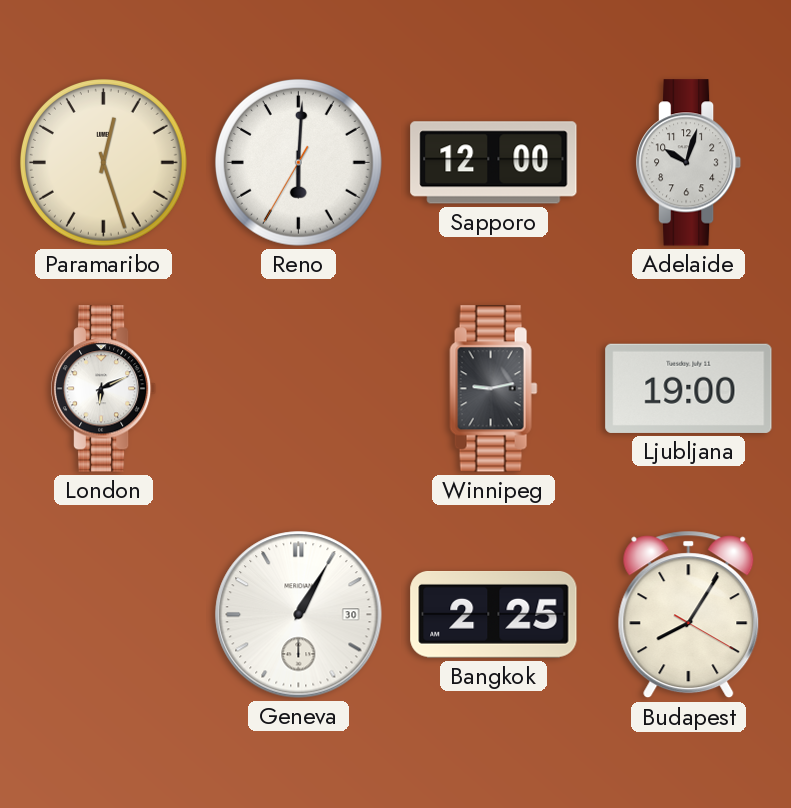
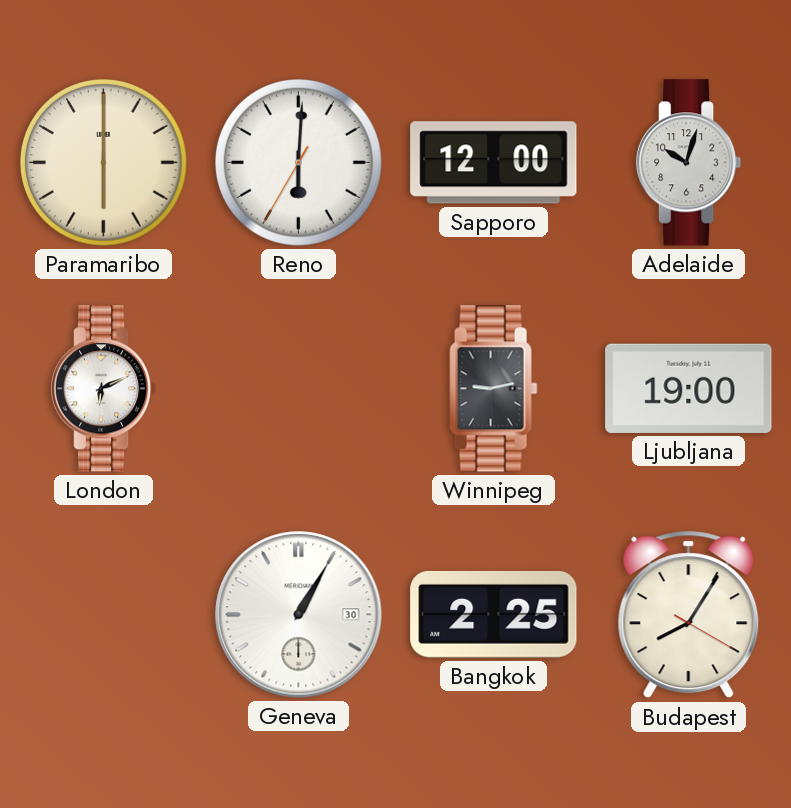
Paramaribo: 12:27 -> 6:00 (103, 162)
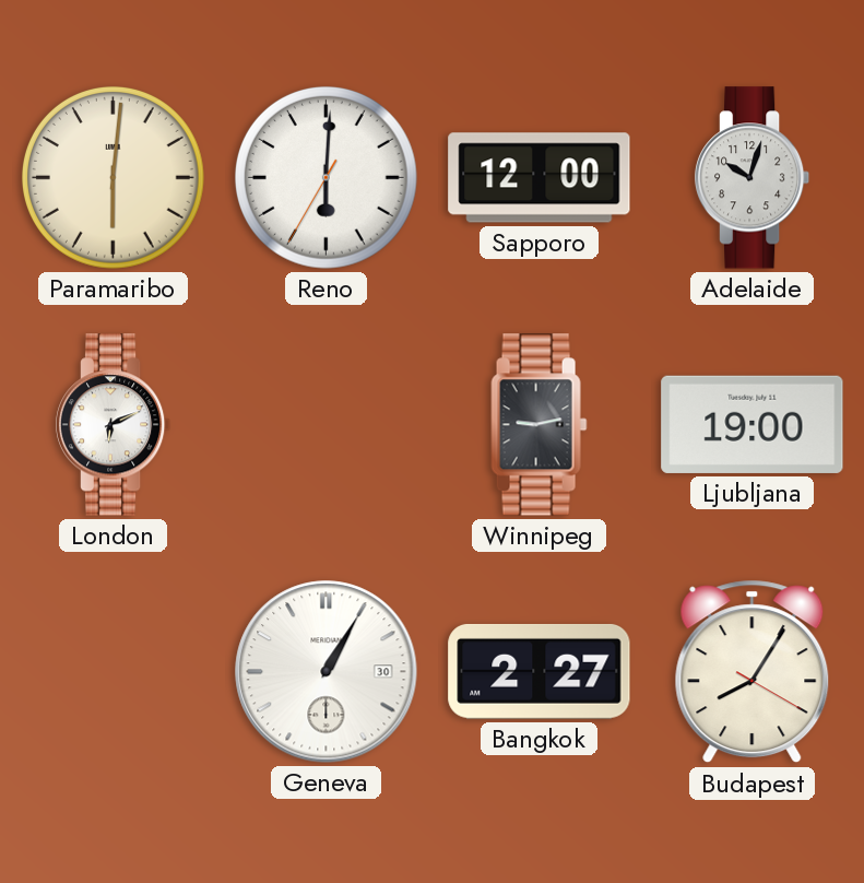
Paramaribo: 6:00 -> 6:01 (113, 177)
Bangkok: 2:25 -> 2:27 (540, 671)
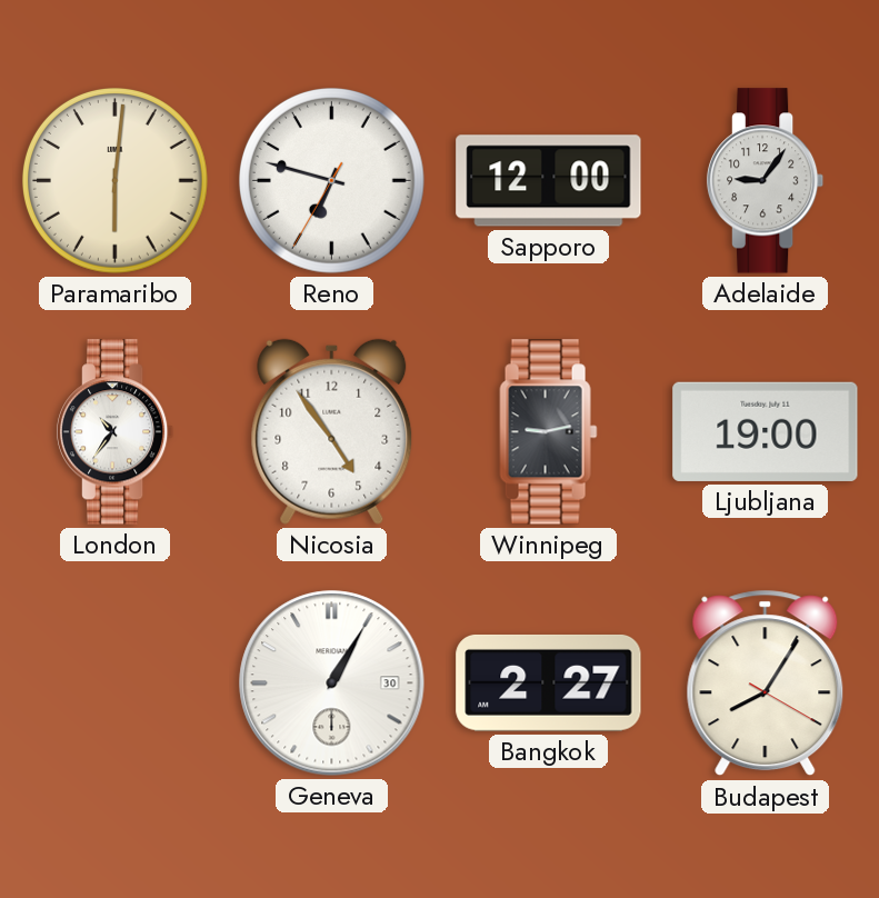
Reno: 6:00 -> 6:47 (331, 180)
Adelaide: 10:03 -> 9:06 (766, 181)
London: 6:11 -> 10:36 (116, 432)
Nicosia: none -> 4:54 (332, 431)
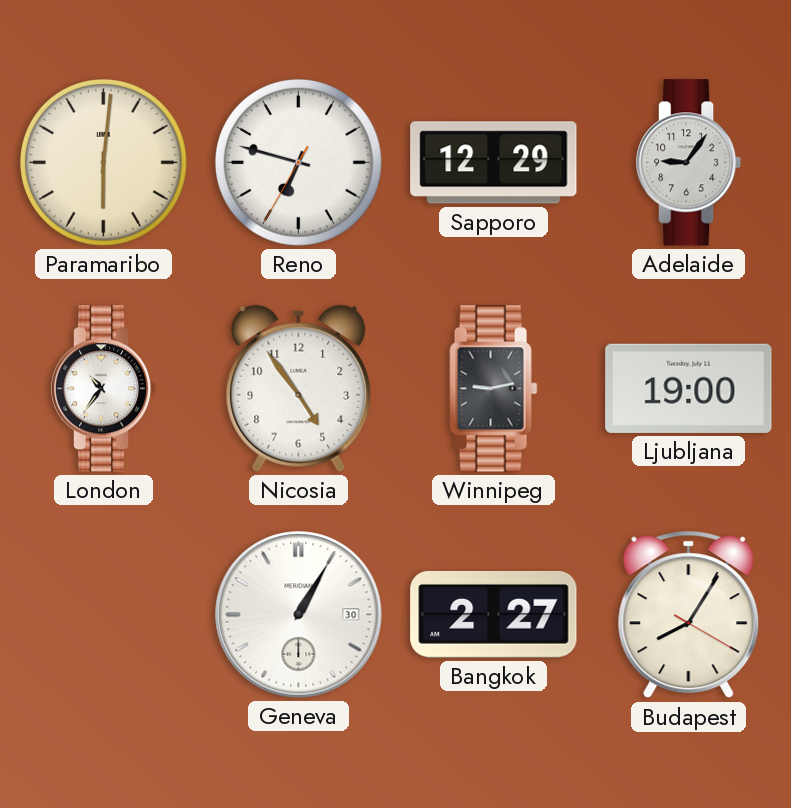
Sapporo: 12:00 -> 12:29 (494, 163)
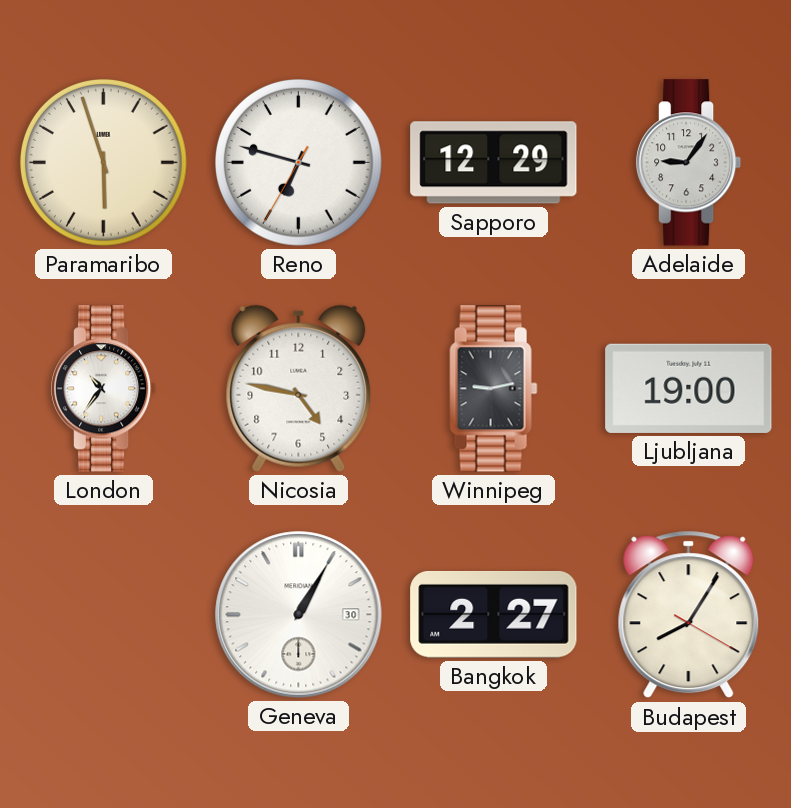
Paramaribo: 6:01 -> 5:57 (103, 162)
Nicosia: 4:54 -> 4:47 (299, 388)
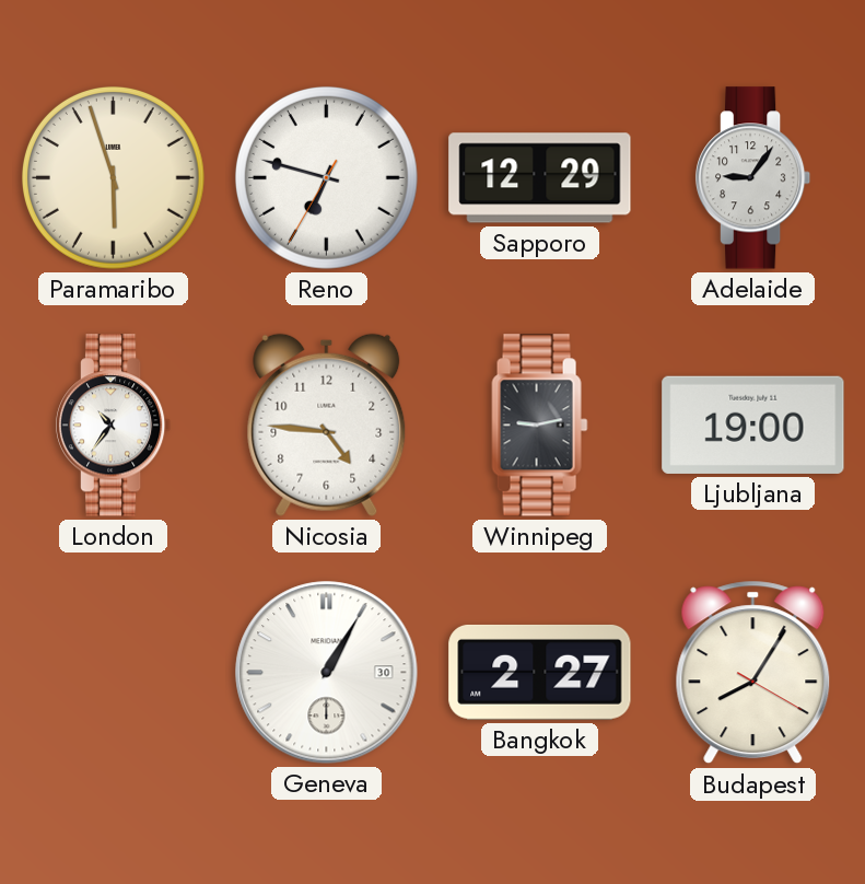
Nicosia: 4:47 -> 4:46 (327, 424)
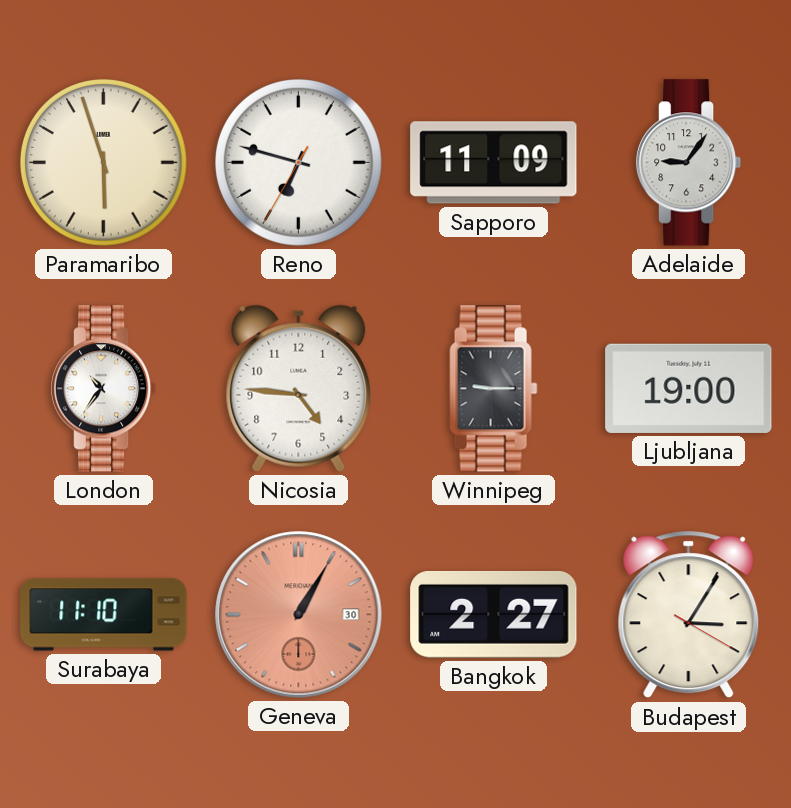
Sapporo: 12:29 -> 11:09 (494, 163)
Winnipeg: 9:13 -> 9:15 (494, 389)
Surabaya: none -> 11:10 (104, 615)
Geneva dial: white -> salmon (299, 615)
Budapest: 8:05 -> 3:05 (689, 615)
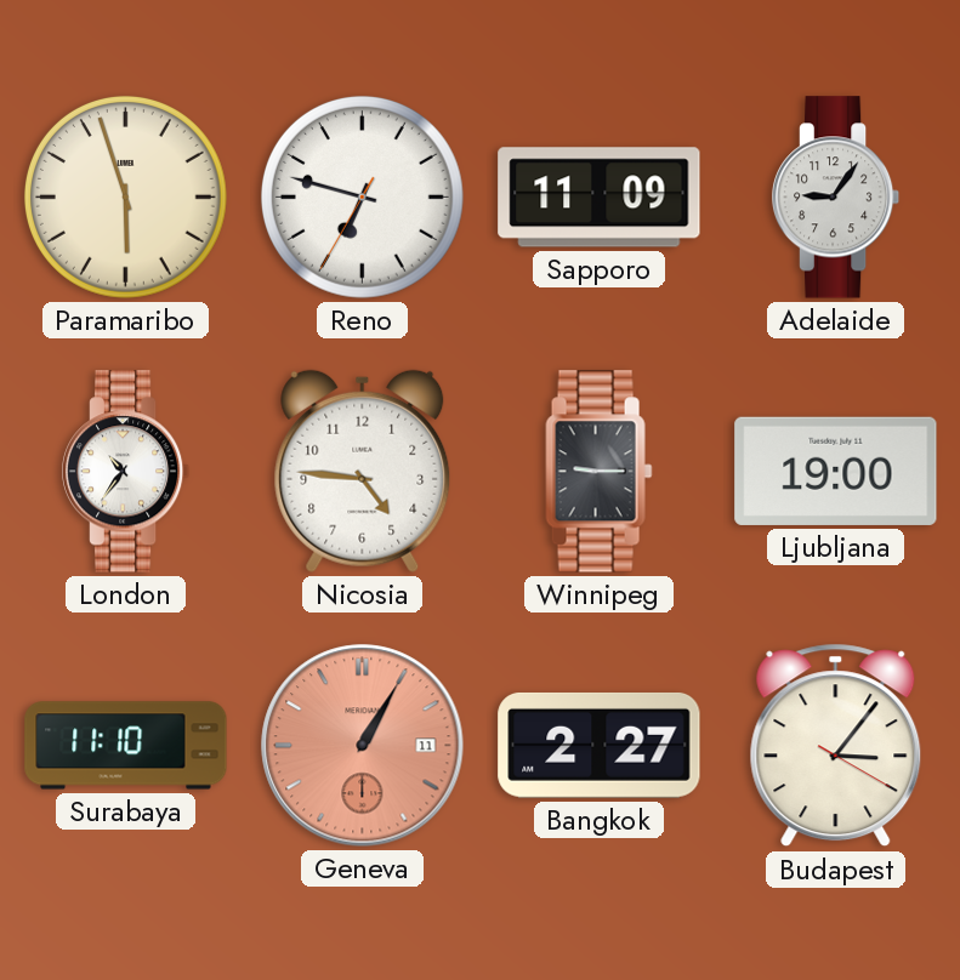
Geneva date: 30 -> 11 (363, 746)
Budapest: 3:05 -> 3:06 (836, 746)
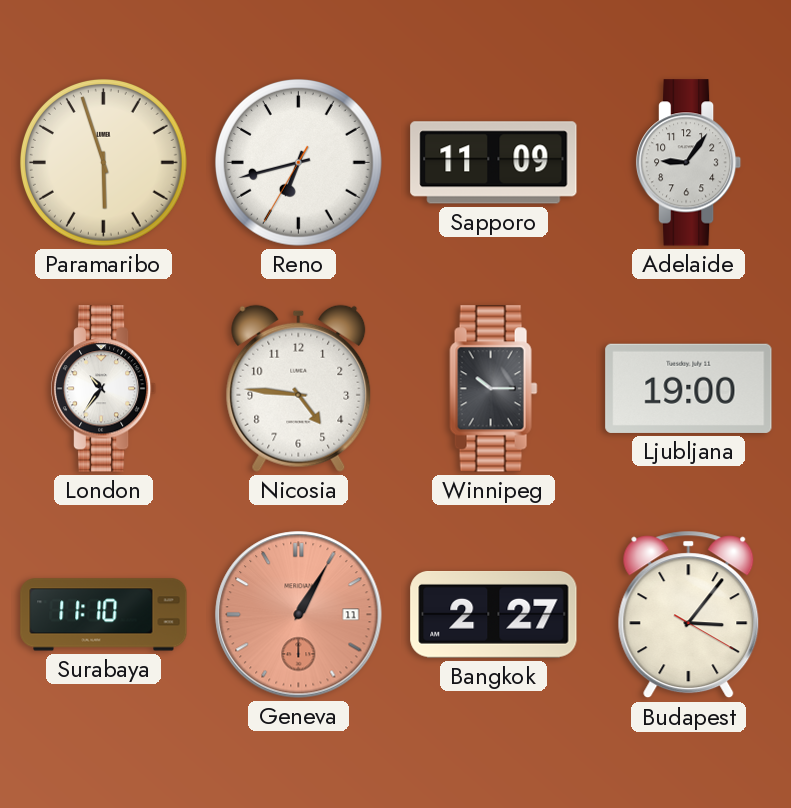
Reno: 6:47 -> 6:42 (298, 162)
Winnipeg: 9:15 -> 10:15 (494, 389)
